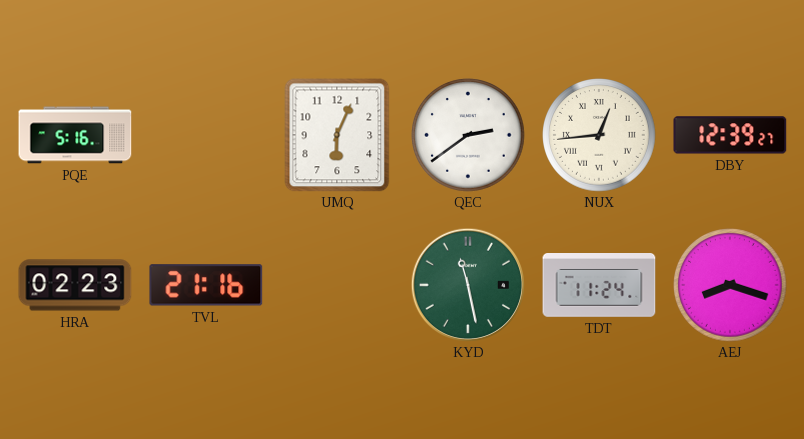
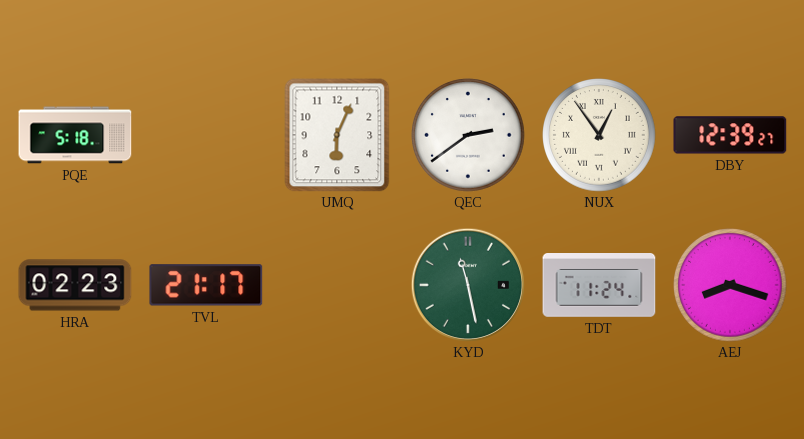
PQE: 5:16 -> 5:18 (75, 135)
NUX: 12:44 -> 12:54 (600, 136)
TVL: 21:16 -> 21:17 (206, 285)
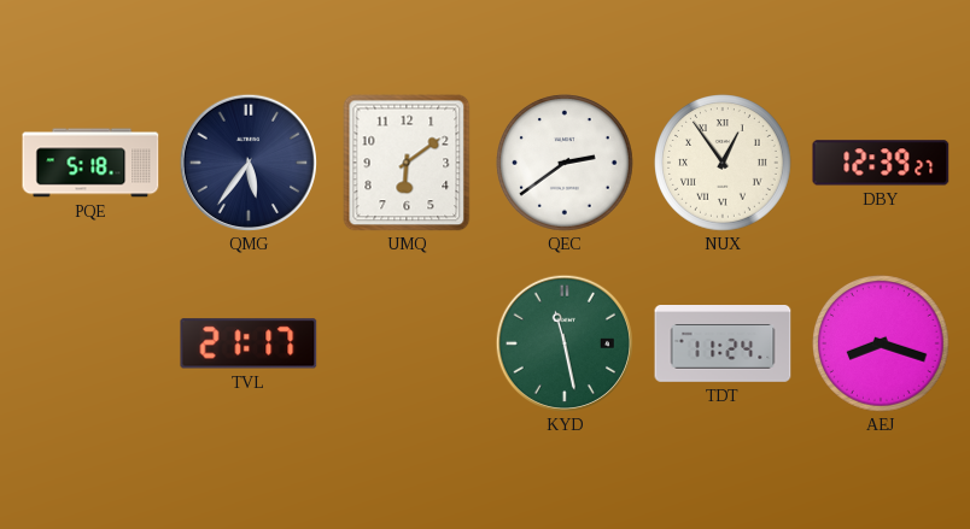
QMG: none -> 5:36 (247, 161)
UMQ: 6:04 -> 6:09 (407, 163)
HRA: 02:23 -> none (75, 285)
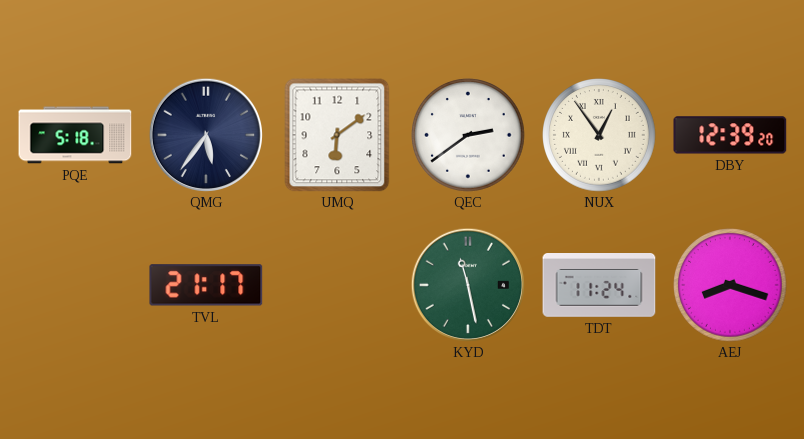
DBY: 12:39:27 -> 12:39:20 (730, 135)
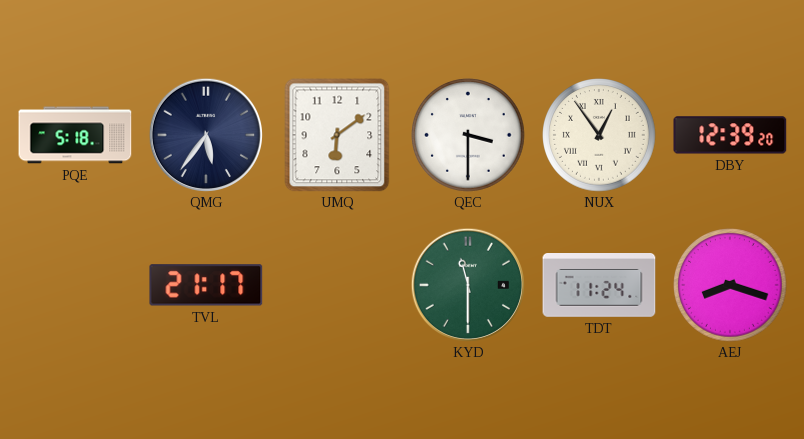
QEC: 2:39 -> 3:30 (469, 136)
KYD: 11:28 -> 11:30 (467, 284)
